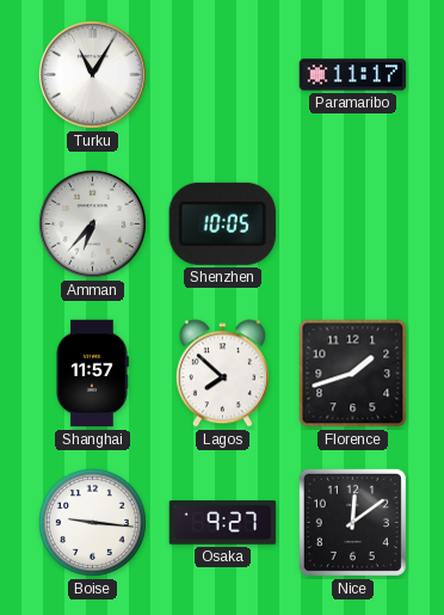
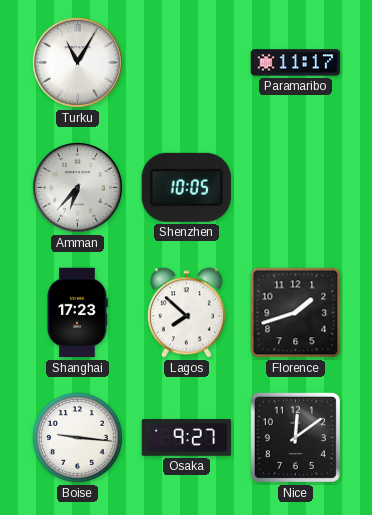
Shanghai: 11:57 -> 17:23 (77, 313)
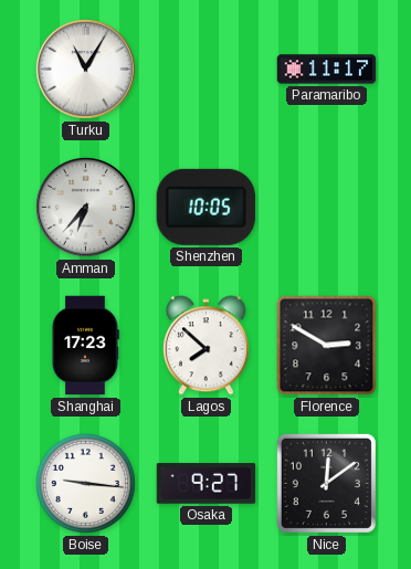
Florence: 1:42 -> 2:50 (327, 346)
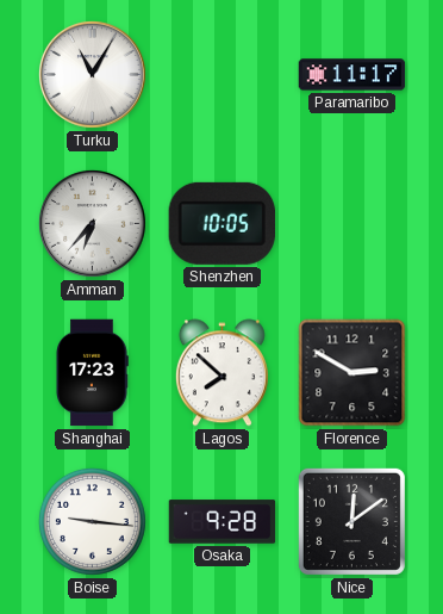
Osaka: 9:27 -> 9:28 (223, 522)
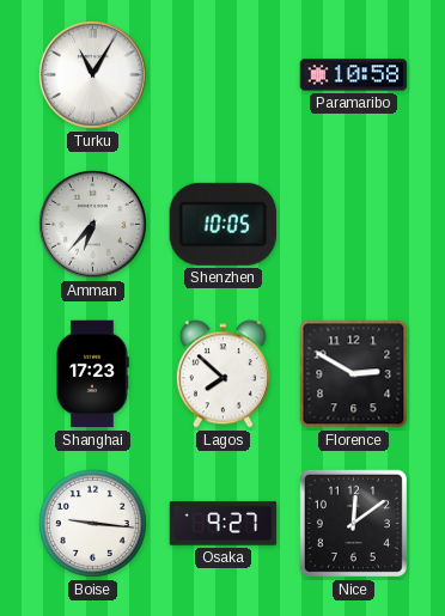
Paramaribo: 11:17 -> 10:58 (354, 75)
Osaka: 9:28 -> 9:27 (224, 524)
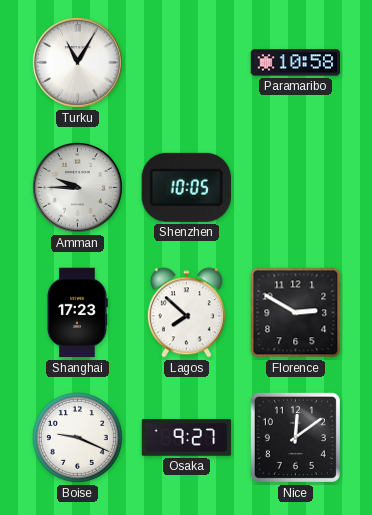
Amman: 6:37 -> 9:45 (77, 187)
Boise: 9:16 -> 9:19 (77, 437)
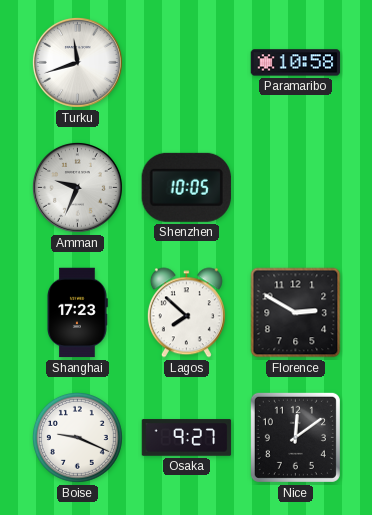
Turku: 11:05 -> 11:42 (77, 62)
Amman: 9:45 -> 9:34 (77, 187)
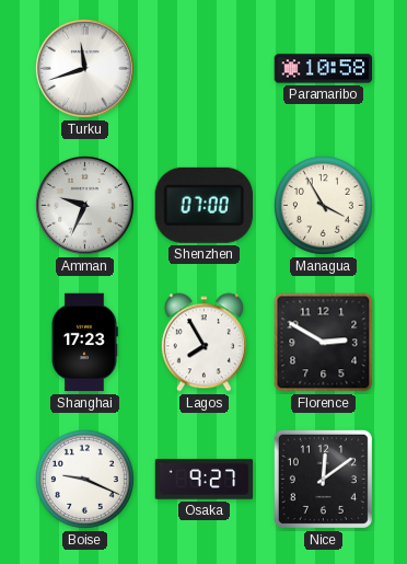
Shenzhen: 10:05 -> 07:00 (203, 205)
Managua: none -> 3:55 (323, 205)
Lagos: 7:52 -> 7:55 (203, 343)
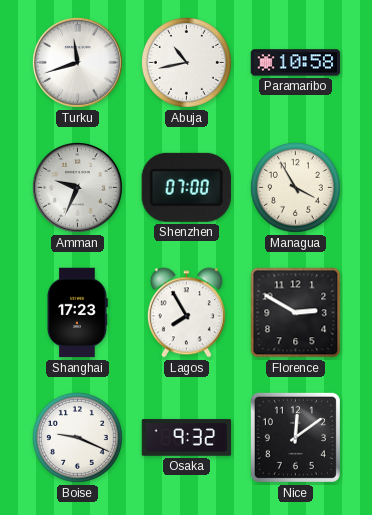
Abuja: none -> 10:43 (186, 62)
Osaka: 9:27 -> 9:32 (187, 438)
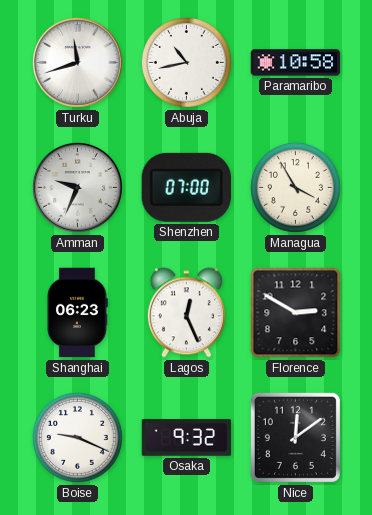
Shanghai: 17:23 -> 06:23 (77, 313)
Lagos: 7:55 -> 12:26 (186, 313)
